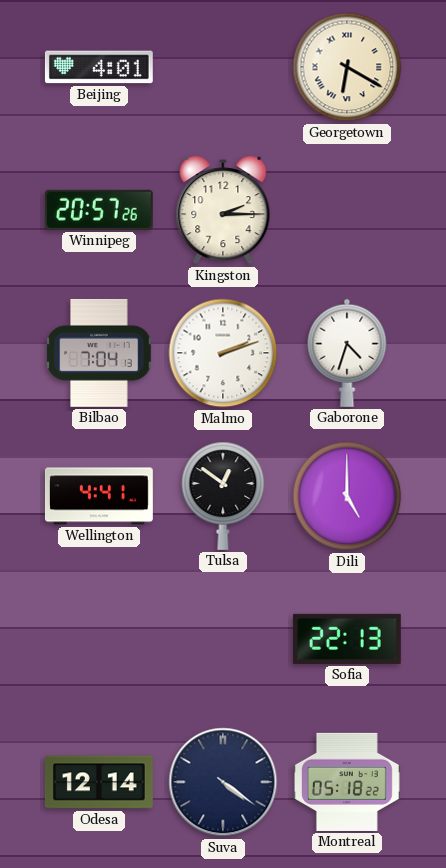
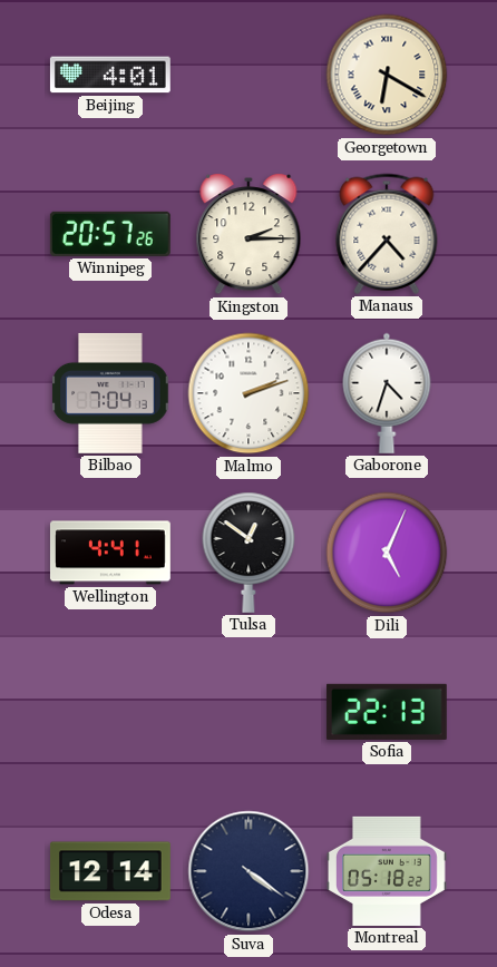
Manaus: none -> 4:37 (387, 234)
Dili: 5:00 -> 5:04 (387, 553)
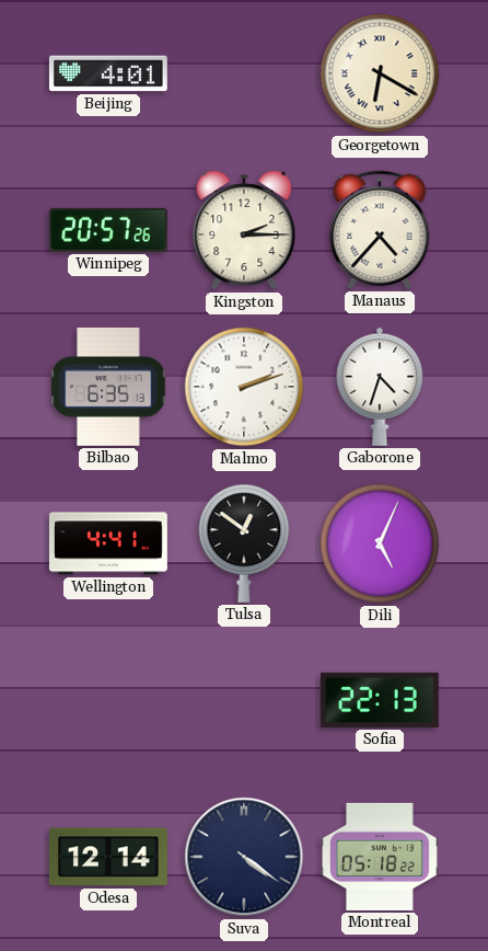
Bilbao: 7:04 -> 6:35 (108, 387)
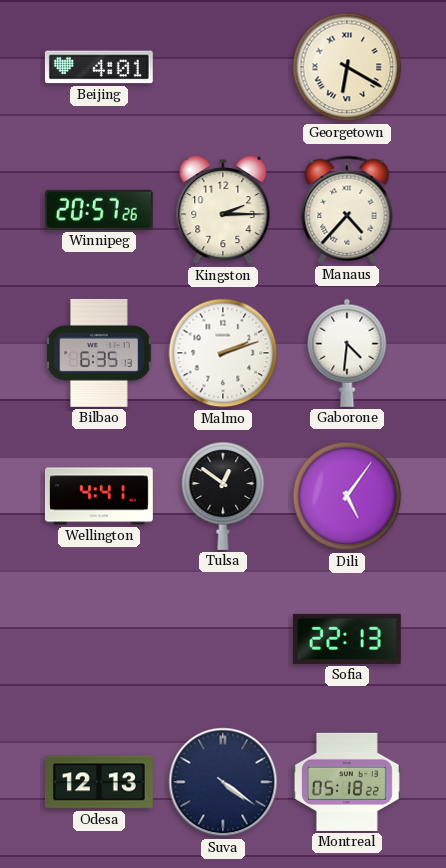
Gaborone: 4:33 -> 4:31 (347, 353)
Dili: 5:04 -> 5:06 (347, 496)
Odesa: 12:14 -> 12:13 (99, 782)
